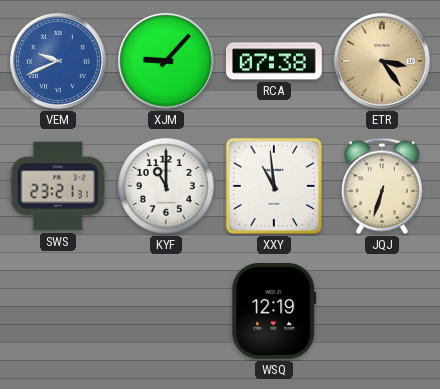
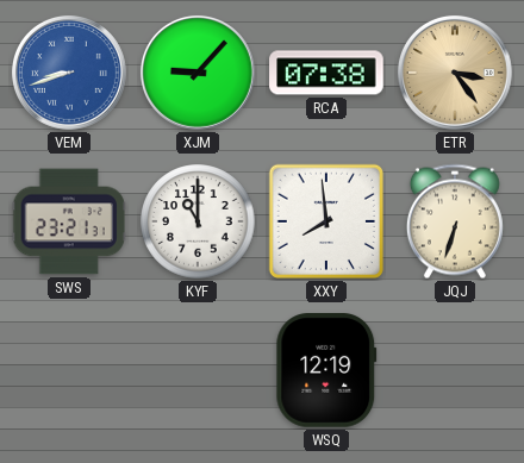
VEM: 9:41 -> 8:42 (69, 73)
XXY: 10:59 -> 7:59 (325, 221)
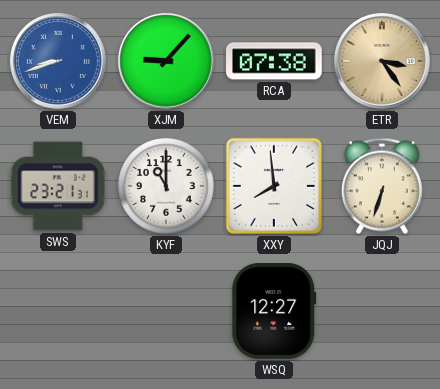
WSQ: 12:19 -> 12:27 (274, 312)
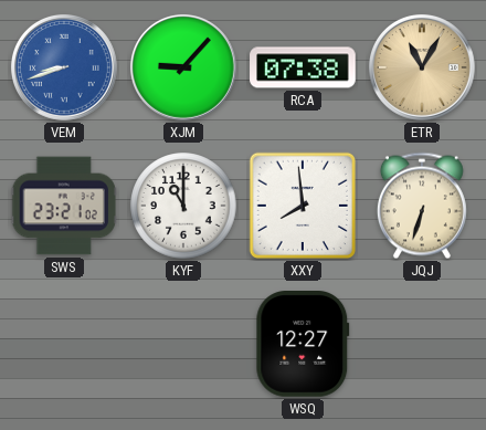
ETR: 3:24 -> 11:05 (422, 67)
SWS: 23:21:31 -> 23:21:02 (64, 206)
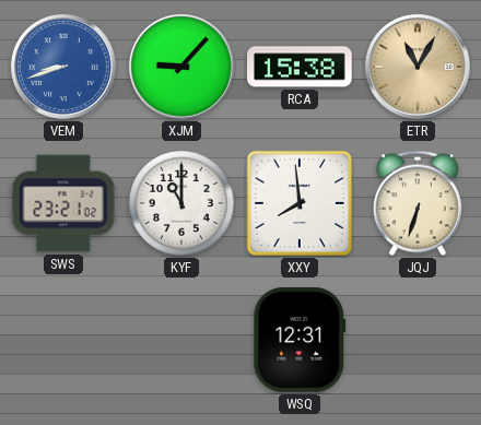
RCA: 07:38 -> 15:38 (300, 67)
WSQ: 12:27 -> 12:31 (300, 341)
